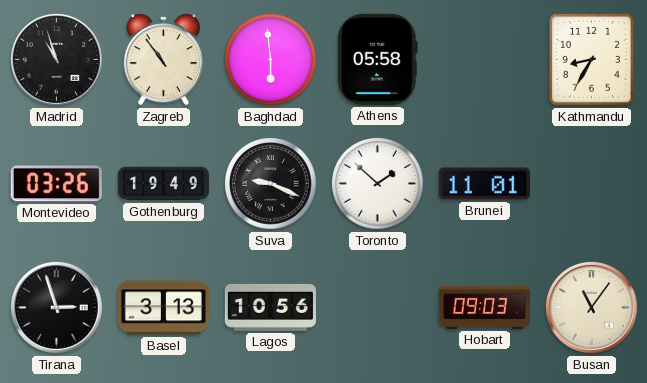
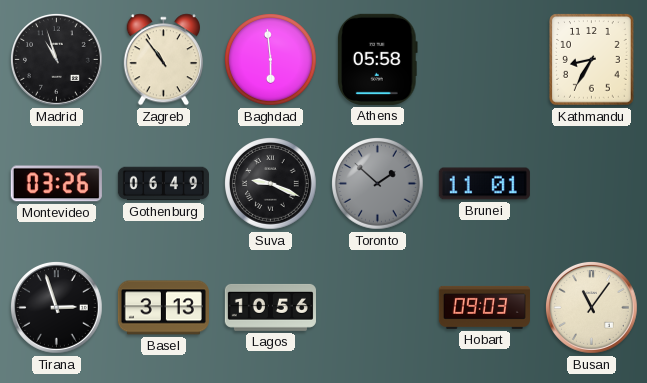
Gothenburg: 19:49 -> 06:49 (163, 184)
Toronto dial: white -> grey (378, 184)
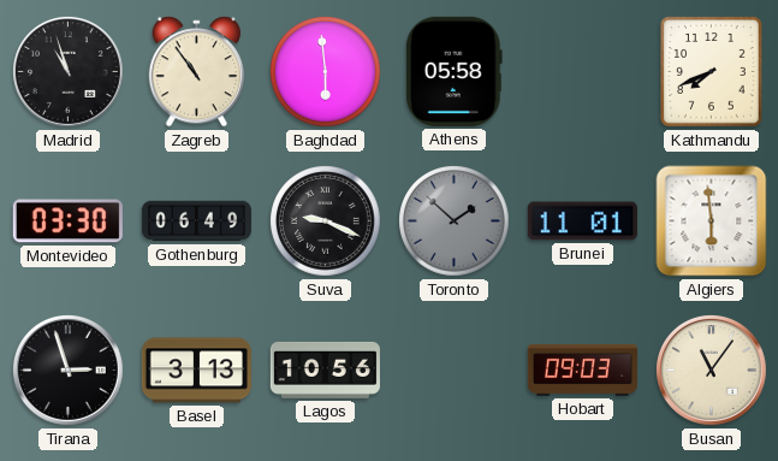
Kathmandu: 8:35 -> 7:41 (712, 72)
Montevideo: 03:26 -> 03:30 (67, 221)
Algiers: none -> 5:59 (712, 221)
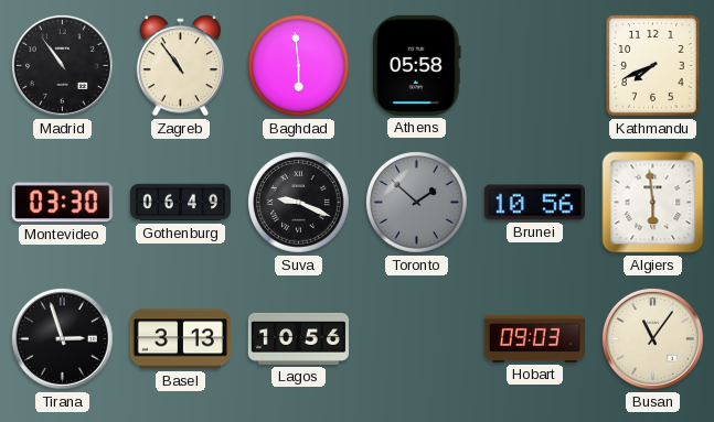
Madrid: 10:57 -> 10:54 (63, 66)
Brunei: 11:01 -> 10:56 (534, 203)
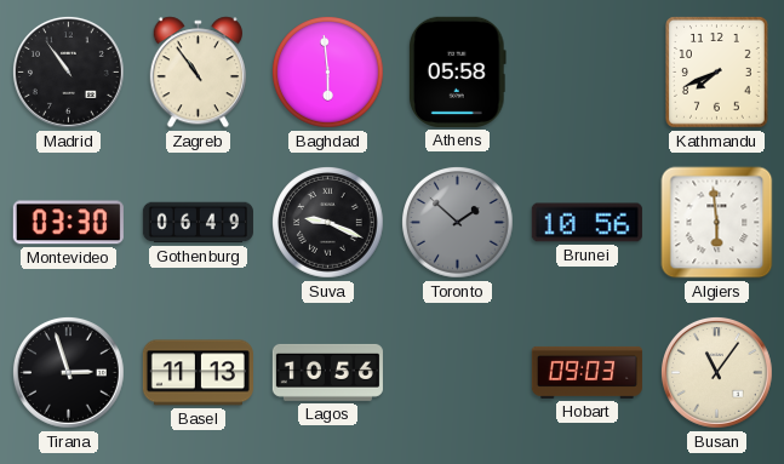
Basel: 3:13 -> 11:13 (198, 373)
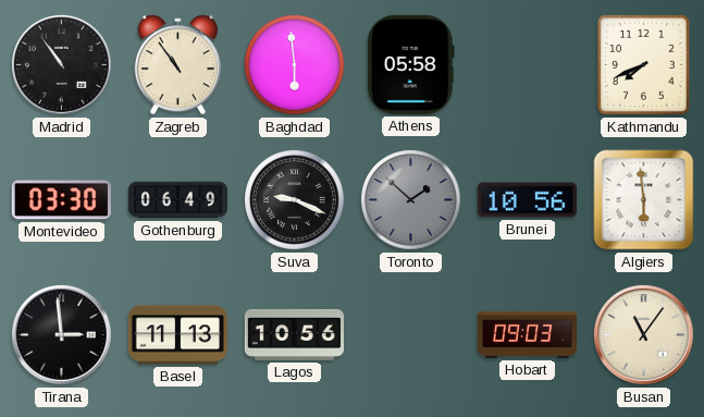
Tirana: 2:57 -> 2:59 (62, 335)
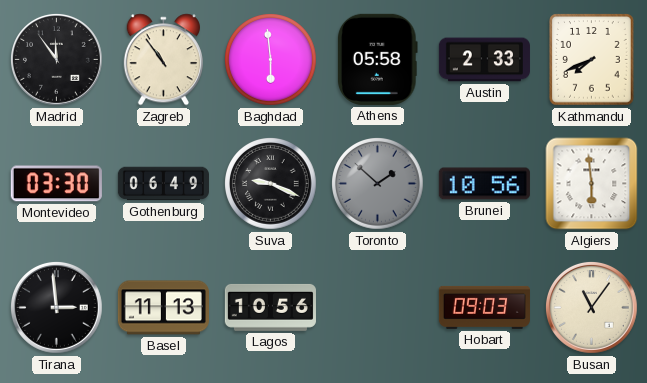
Madrid: 10:54 -> 11:54 (57, 60)
Austin: none -> 2:33 (484, 60)
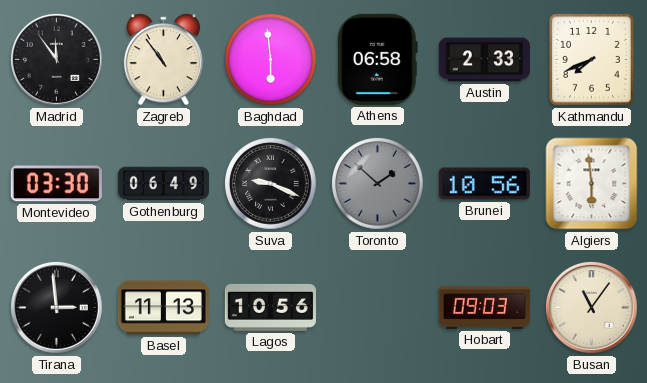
Athens: 05:58 -> 06:58 (377, 59)
